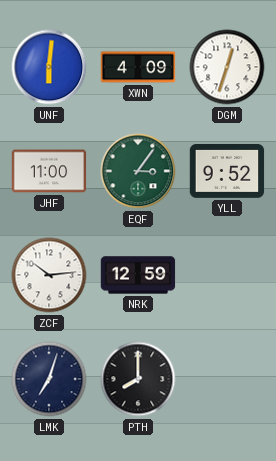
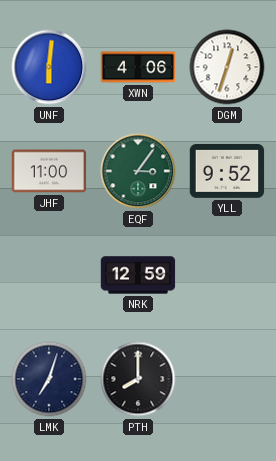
XWN: 4:09 -> 4:06 (138, 67)
ZCF: 10:14 -> none (49, 275)
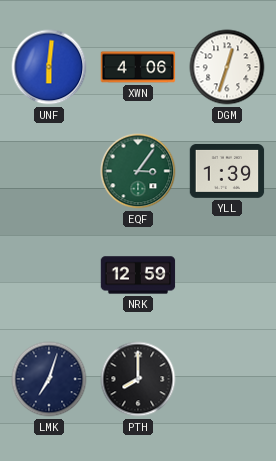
JHF: 11:00 -> none (49, 171)
YLL: 9:52 -> 1:39 (227, 172)
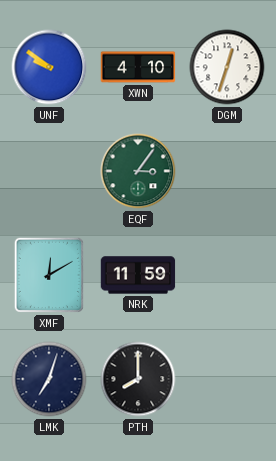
UNF: 6:01 -> 9:51 (49, 67)
XWN: 4:06 -> 4:10 (138, 67)
YLL: 1:39 -> none (227, 172)
XMF: none -> 12:10 (49, 275)
NRK: 12:59 -> 11:59 (138, 275)
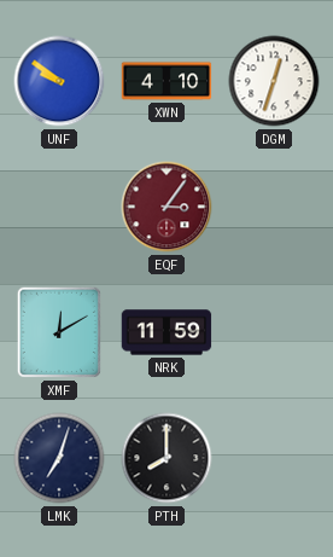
EQF dial: green -> burgundy (166, 207)
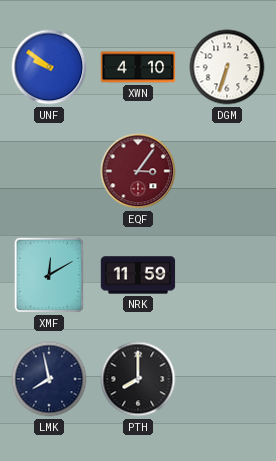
DGM: 12:33 -> 6:33 (227, 67)
LMK: 7:03 -> 7:58 (49, 379)
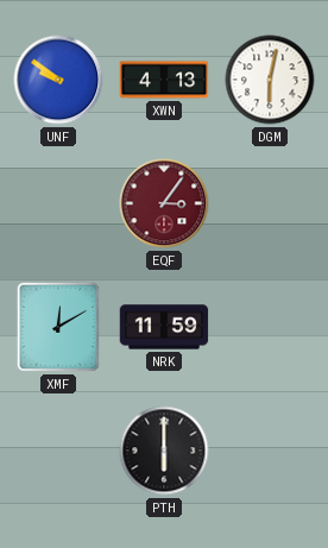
XWN: 4:10 -> 4:13 (164, 80)
DGM: 6:33 -> 6:02 (270, 80)
LMK: 7:58 -> none (49, 379)
PTH: 8:00 -> 6:00 (164, 451)
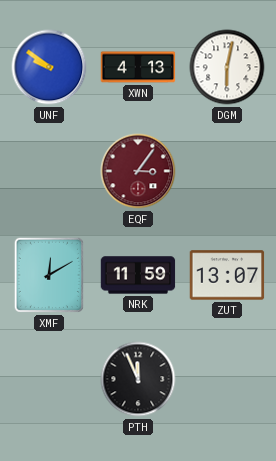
ZUT: none -> 13:07 (227, 275)
PTH: 6:00 -> 11:56 (138, 379)
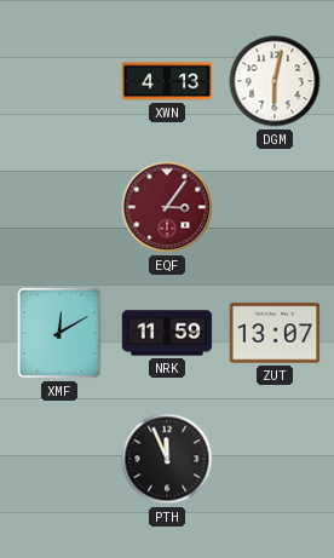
UNF: 9:51 -> none (49, 67)
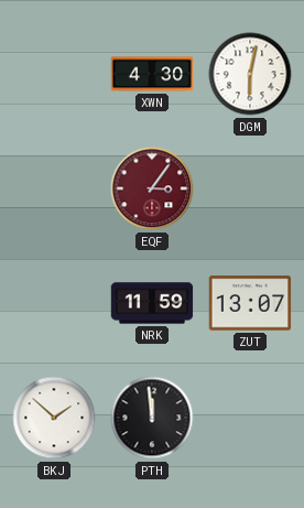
XWN: 4:13 -> 4:30 (152, 74)
XMF: 12:10 -> none (59, 333)
BKJ: none -> 1:52 (54, 418)
PTH: 11:56 -> 11:59 (152, 418)
